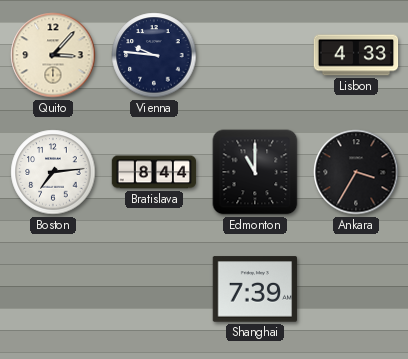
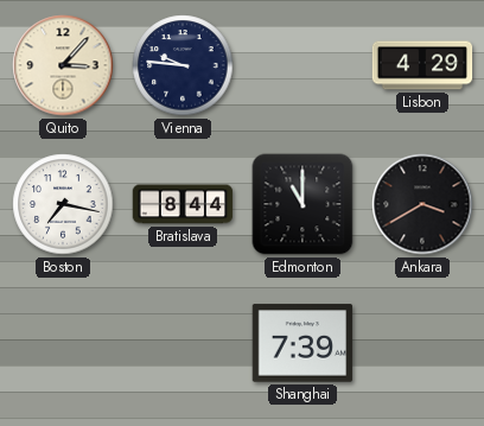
Lisbon: 4:33 -> 4:29 (422, 65)
Boston: 7:14 -> 7:17 (63, 204)
Ankara: 3:35 -> 3:40 (422, 204)
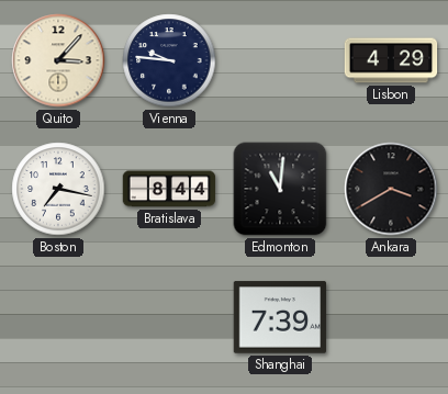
Edmonton: 11:00 -> 11:01 (280, 189)
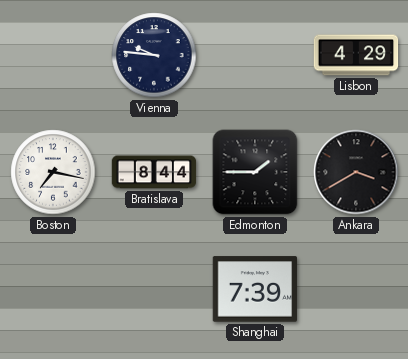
Quito: 3:07 -> none (58, 60)
Edmonton: 11:01 -> 1:45 (255, 172)
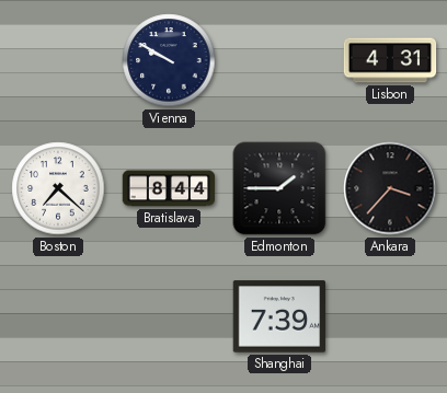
Vienna: 9:46 -> 9:50 (169, 60)
Lisbon: 4:29 -> 4:31 (390, 60)
Boston: 7:17 -> 7:22 (58, 188)
Ankara: 3:40 -> 3:37 (390, 188)
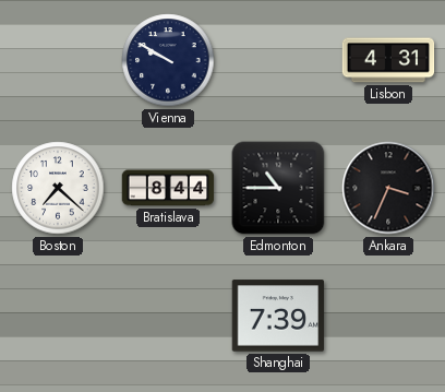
Edmonton: 1:45 -> 10:45 (278, 188)
Ankara: 3:37 -> 3:34 (388, 188)
